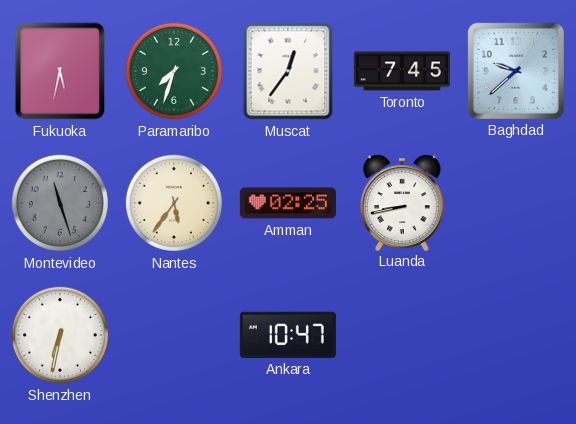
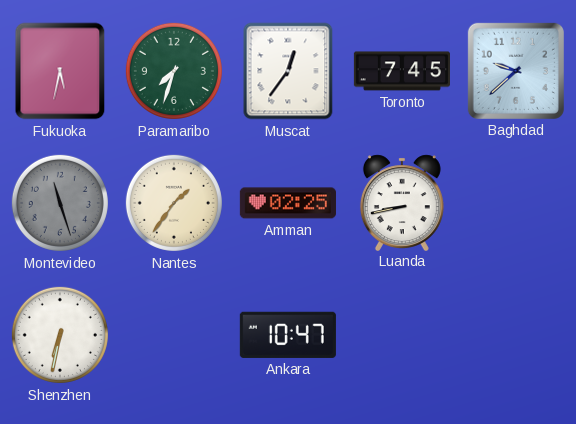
Nantes: 5:36 -> 1:36 (174, 203)
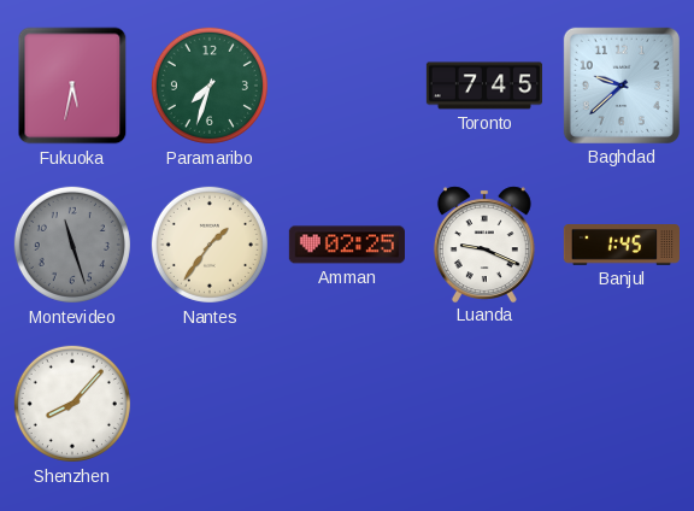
Muscat: 12:36 -> none (288, 71)
Luanda: 8:43 -> 9:19 (484, 243)
Banjul: none -> 1:45 (622, 246)
Shenzhen: 6:32 -> 8:07 (72, 404)
Ankara: 10:47 -> none (288, 335)
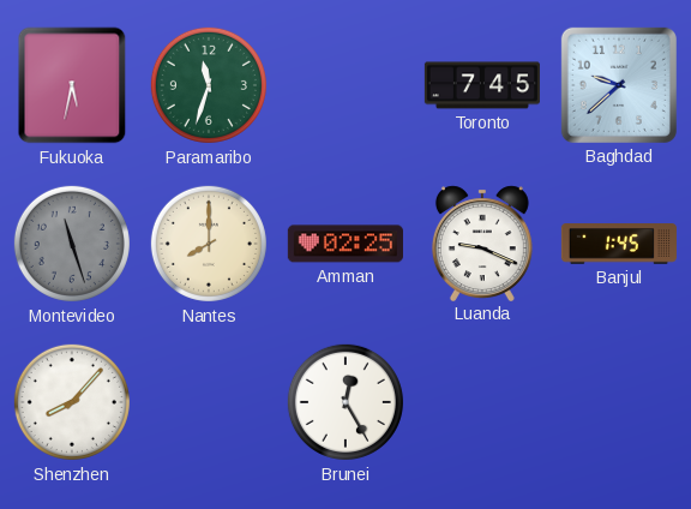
Paramaribo: 7:33 -> 11:33 (209, 85)
Nantes: 1:36 -> 8:00 (209, 244)
Brunei: none -> 12:25 (345, 402)
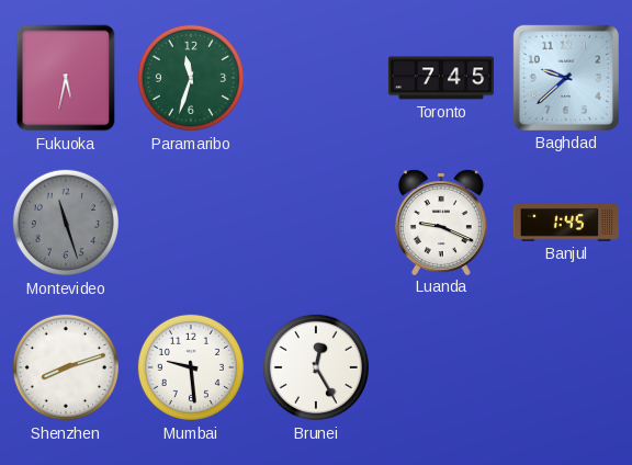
Nantes: 8:00 -> none (209, 244)
Amman: 02:25 -> none (345, 244)
Shenzhen: 8:07 -> 8:12 (66, 367)
Mumbai: none -> 9:29 (191, 367)
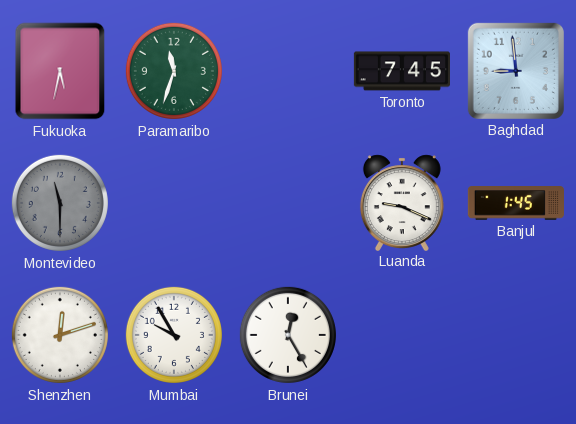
Baghdad: 9:38 -> 8:59 (516, 71)
Montevideo: 11:27 -> 11:30 (60, 203)
Shenzhen: 8:12 -> 12:12 (60, 335)
Mumbai: 9:29 -> 9:55 (174, 335)
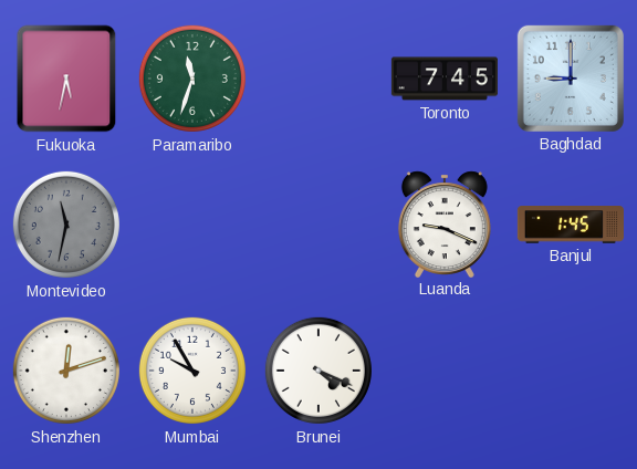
Baghdad: 8:59 -> 9:00 (571, 79)
Montevideo: 11:30 -> 11:32 (66, 225)
Brunei: 12:25 -> 4:19 (318, 371)
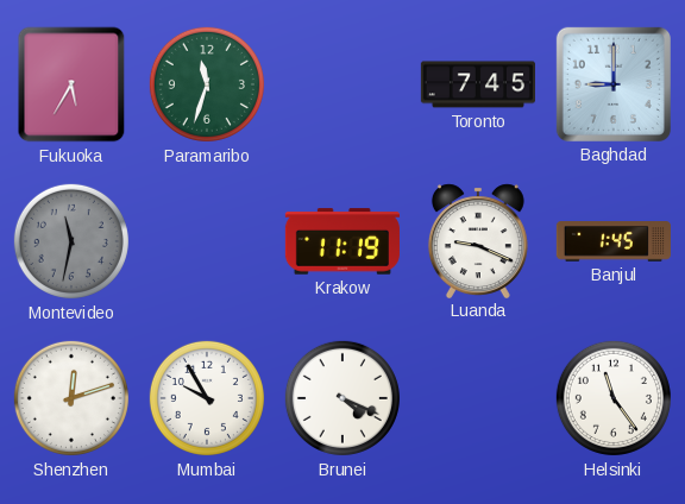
Fukuoka: 5:32 -> 5:35 (71, 84)
Krakow: none -> 11:19 (342, 241)
Helsinki: none -> 11:24 (614, 398)
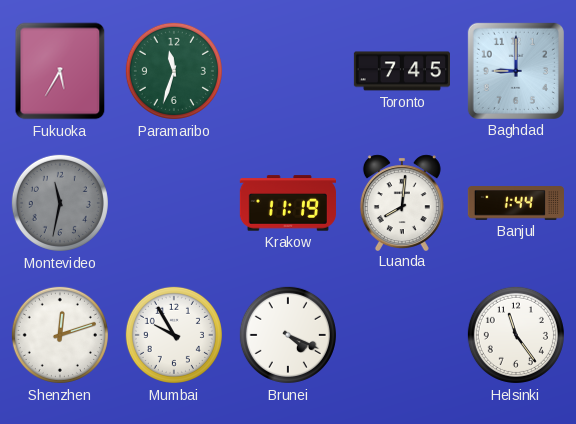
Luanda: 9:19 -> 8:01 (402, 202)
Banjul: 1:45 -> 1:44 (516, 204)
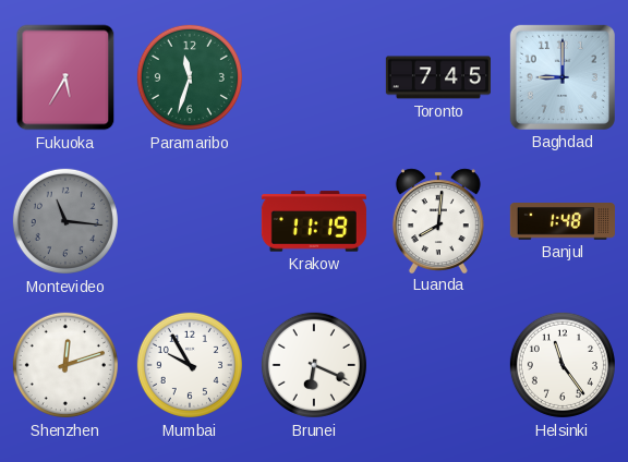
Montevideo: 11:32 -> 11:16 (65, 221)
Banjul: 1:44 -> 1:48 (563, 222)
Brunei: 4:19 -> 6:19 (314, 365)
